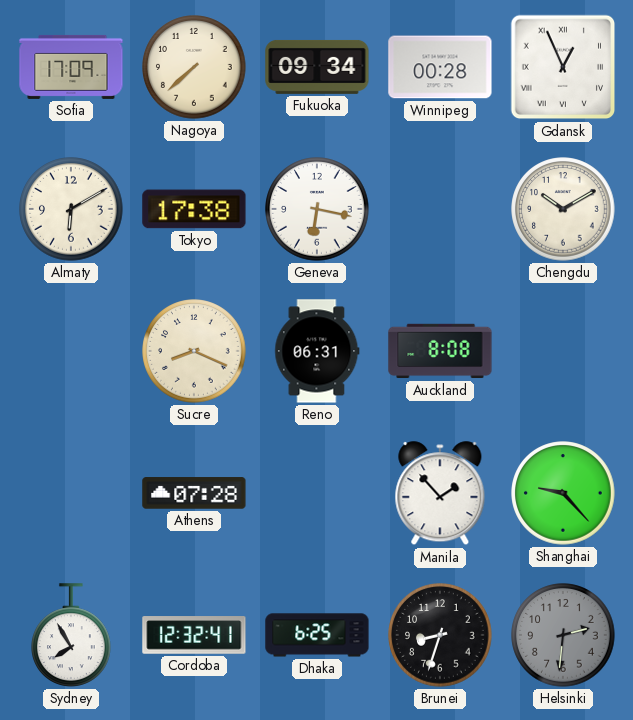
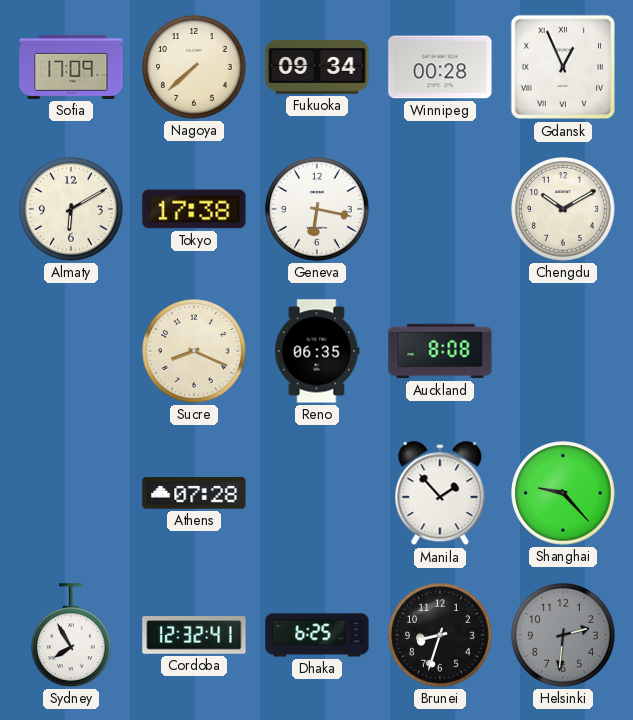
Reno: 06:31 -> 06:35 (317, 351)
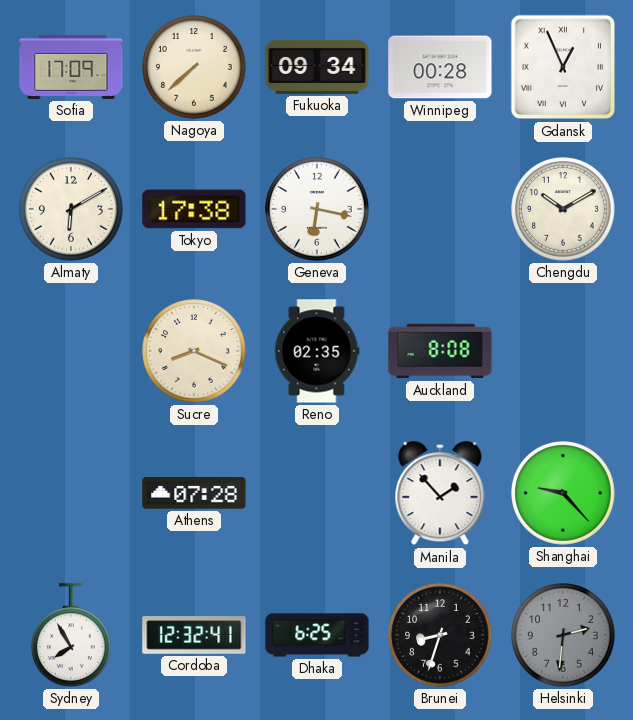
Reno: 06:35 -> 02:35 (317, 351)
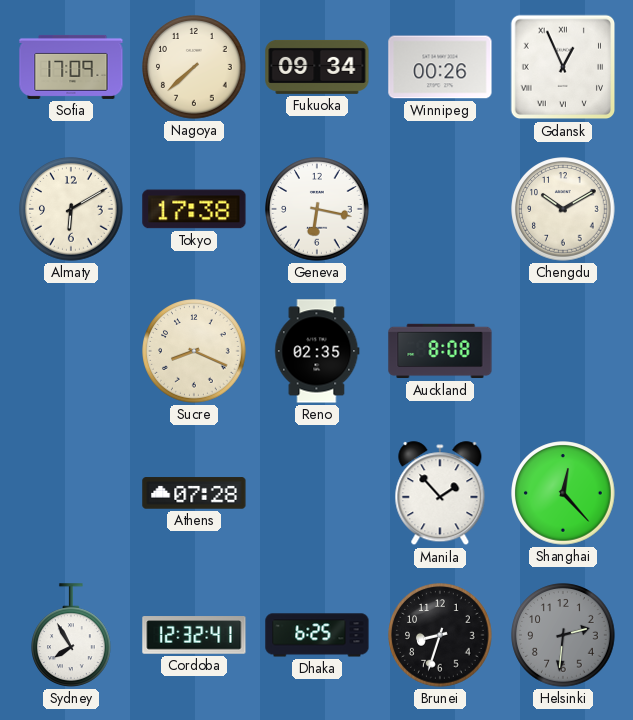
Winnipeg: 00:28 -> 00:26 (440, 67)
Shanghai: 9:23 -> 12:23 (563, 493)
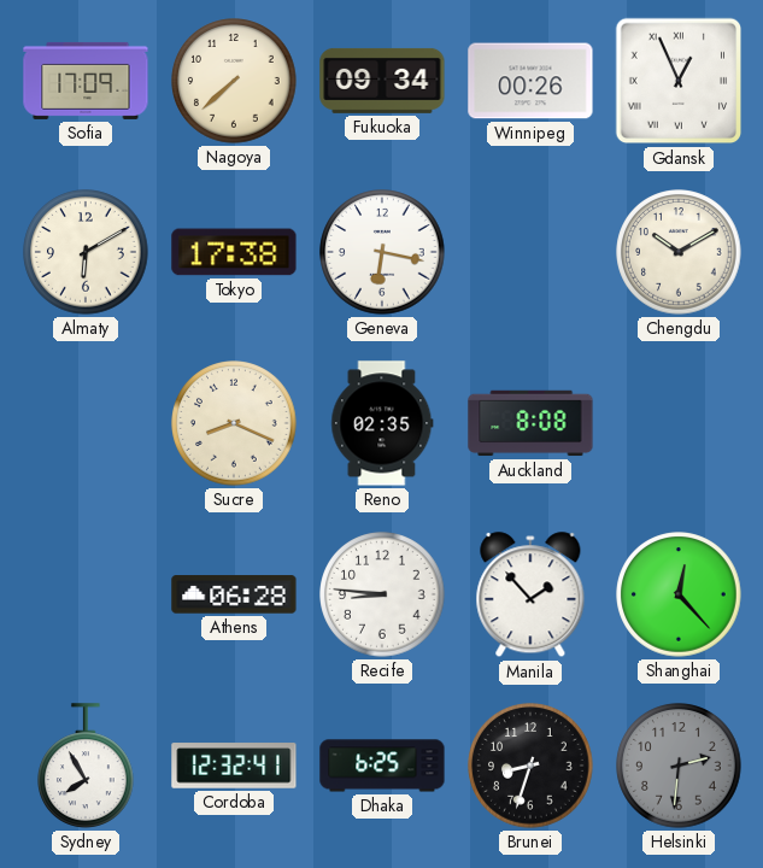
Athens: 07:28 -> 06:28 (234, 594)
Recife: none -> 8:46 (382, 594)
